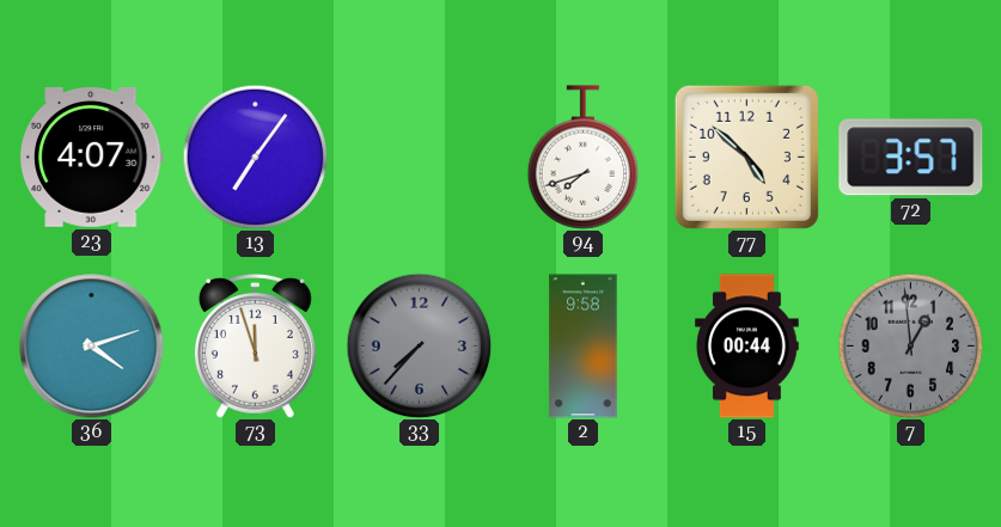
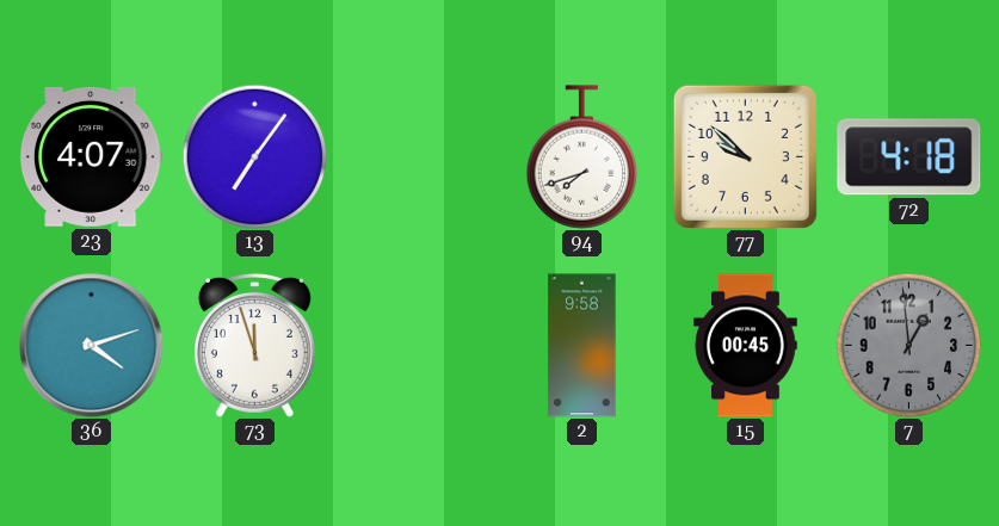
77: 4:52 -> 9:52 (745, 156)
72: 3:57 -> 4:18 (909, 157)
33: 7:37 -> none (419, 345)
15: 00:44 -> 00:45 (746, 346)
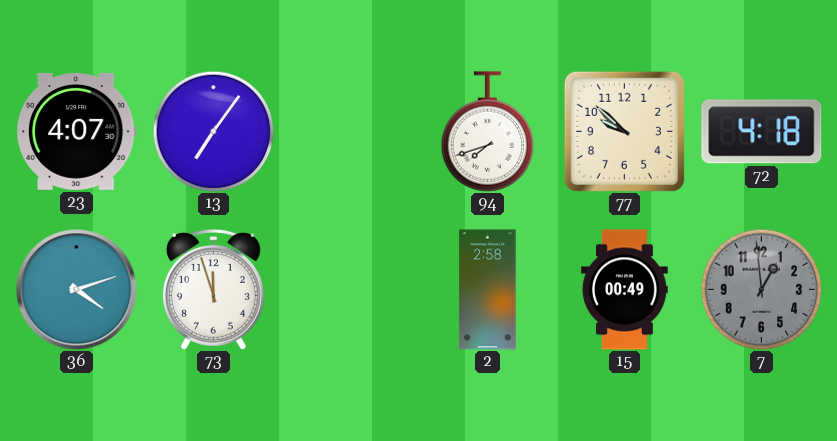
2: 9:58 -> 2:58 (488, 290)
15: 00:45 -> 00:49 (625, 290)
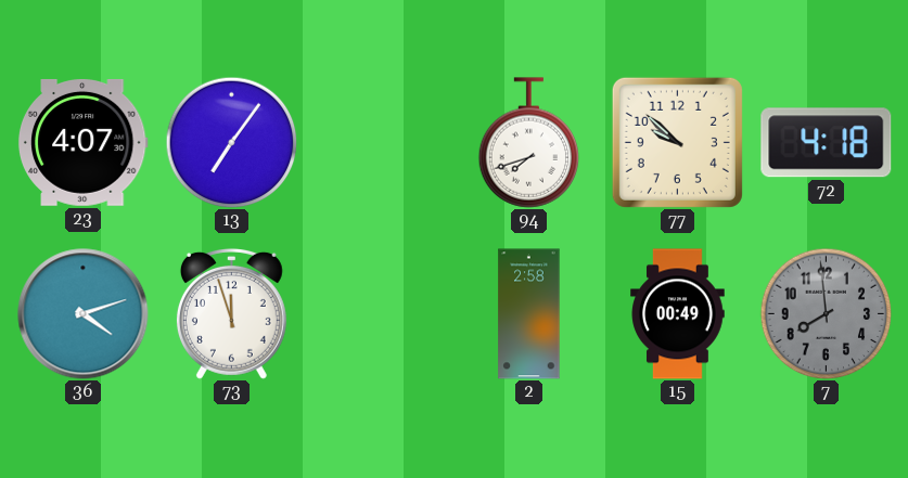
7: 12:59 -> 7:59 (826, 313)
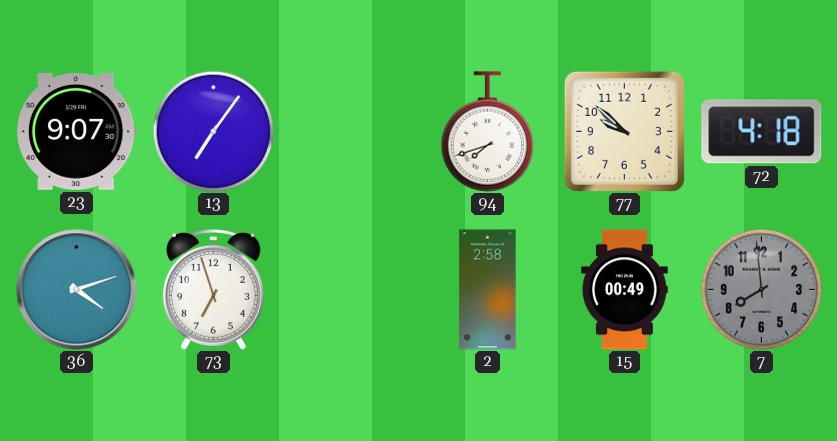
23: 4:07 -> 9:07 (76, 131)
73: 11:57 -> 6:57 (213, 289)
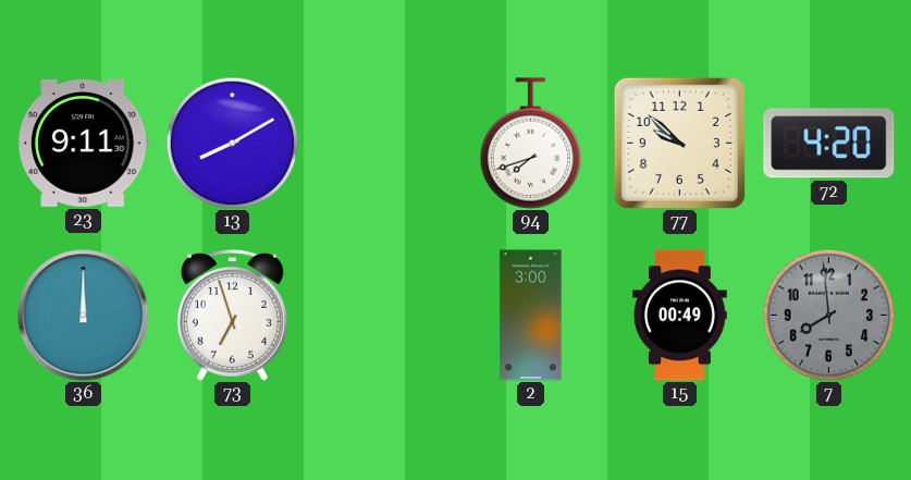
23: 9:07 -> 9:11 (83, 143)
13: 7:06 -> 8:10 (232, 143)
72: 4:18 -> 4:20 (829, 144)
36: 4:12 -> 12:00 (84, 316)
2: 2:58 -> 3:00 (531, 316)
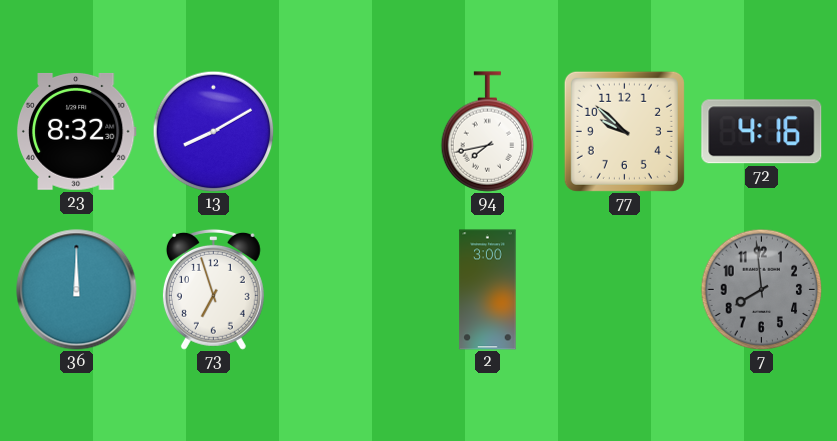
23: 9:11 -> 8:32 (76, 131)
94: 7:42 -> 7:43 (488, 132)
72: 4:20 -> 4:16 (762, 132)
15: 00:49 -> none (680, 316)
